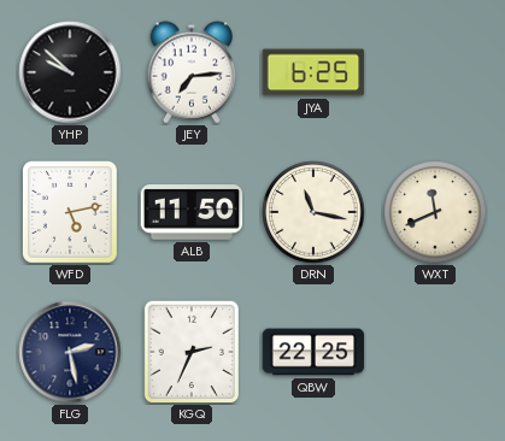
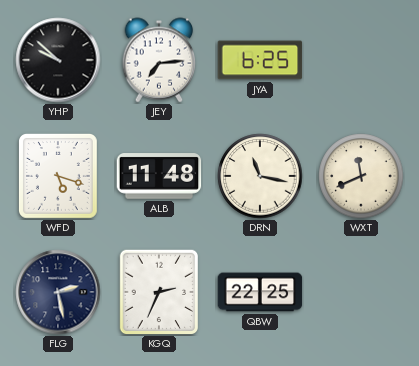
WFD: 5:13 -> 5:18 (58, 176)
ALB: 11:50 -> 11:48 (159, 176)
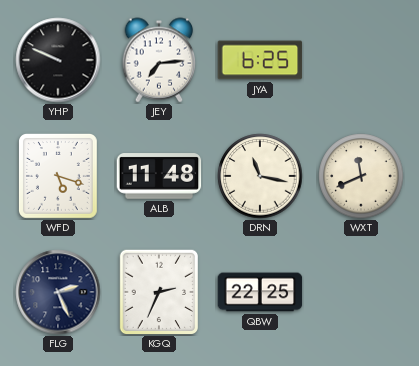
YHP: 9:52 -> 9:49 (58, 60)
FLG: 2:28 -> 2:26 (58, 292)
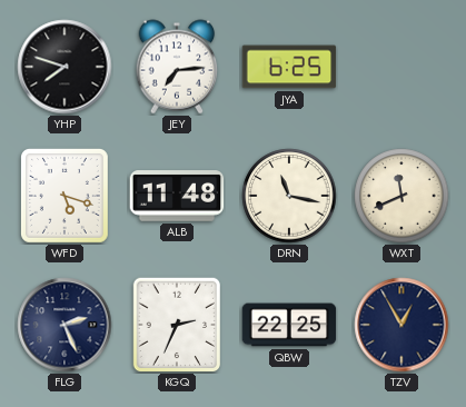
YHP: 9:49 -> 7:48 (65, 67)
TZV: none -> 12:55 (401, 325)
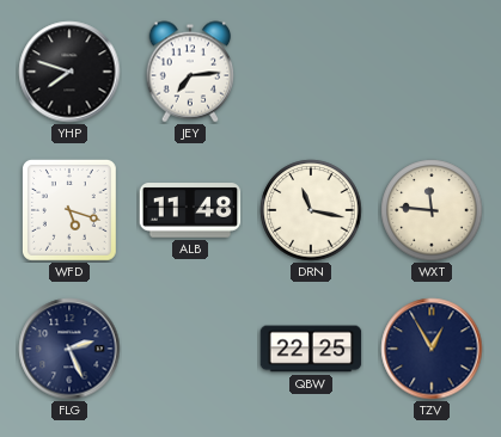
JYA: 6:25 -> none (289, 67)
WXT: 11:41 -> 11:46 (432, 210)
KGQ: 2:34 -> none (176, 325)
